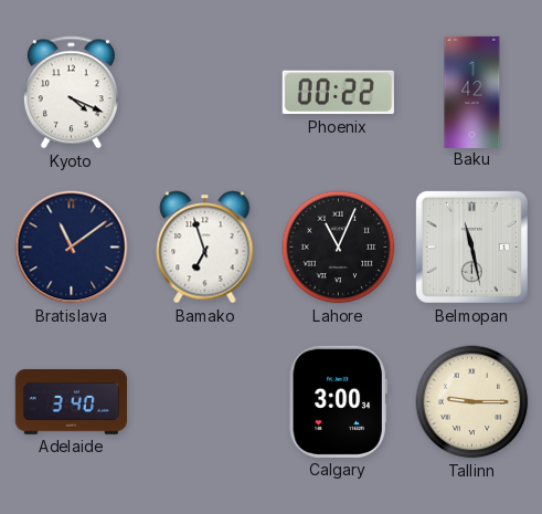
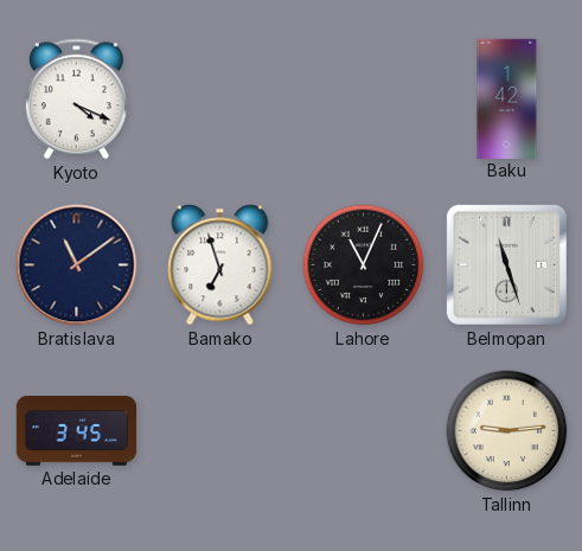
Phoenix: 00:22 -> none (338, 93)
Belmopan: 11:28 -> 11:27 (506, 264)
Adelaide: 3:40 -> 3:45 (76, 431)
Calgary: 3:00 -> none (338, 401)
Tallinn: 9:15 -> 9:14 (507, 431)
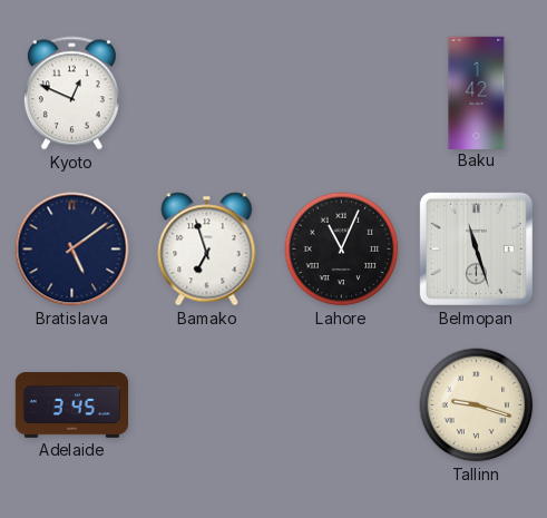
Kyoto: 4:19 -> 12:49 (71, 94)
Bratislava: 11:09 -> 5:09 (72, 250)
Tallinn: 9:14 -> 9:18 (477, 405)
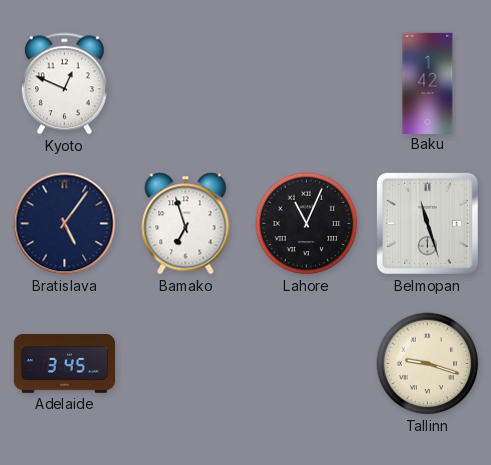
Bratislava: 5:09 -> 5:06 (65, 224)
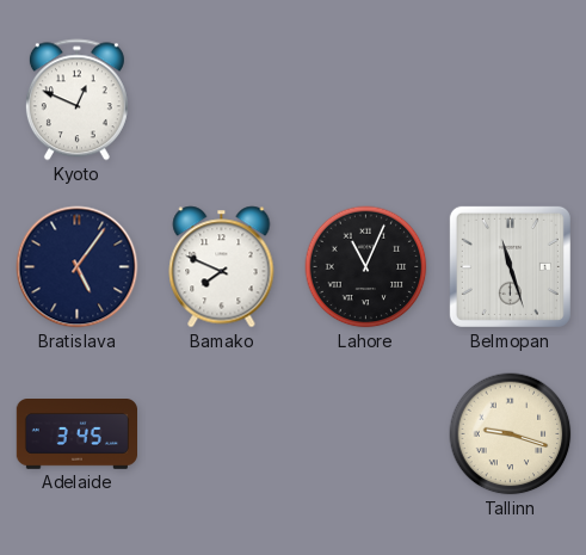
Baku: 1:42 -> none (428, 83)
Bamako: 6:57 -> 7:49 (222, 267)
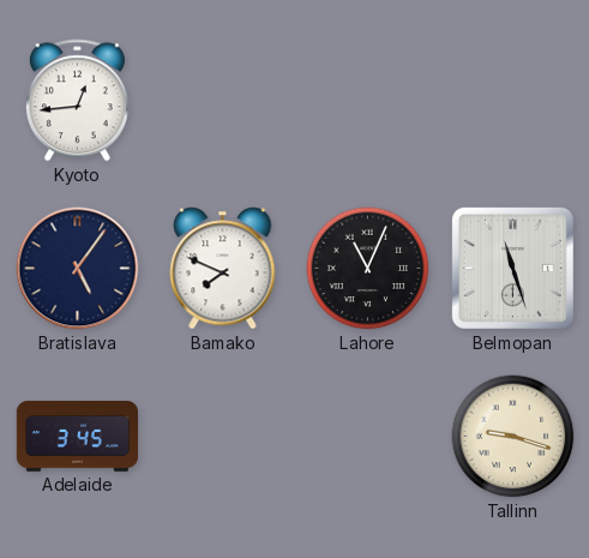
Kyoto: 12:49 -> 12:44 (77, 101)
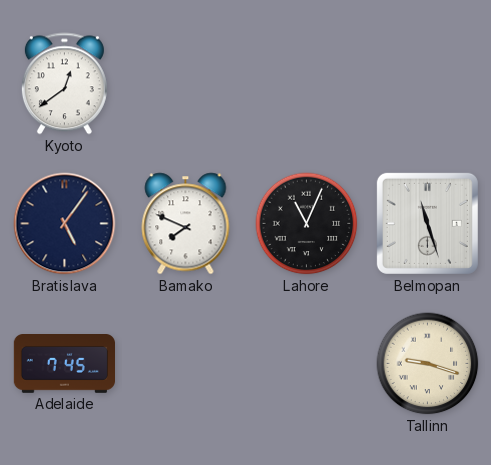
Kyoto: 12:44 -> 12:39 (64, 84)
Adelaide: 3:45 -> 7:45 (64, 364)
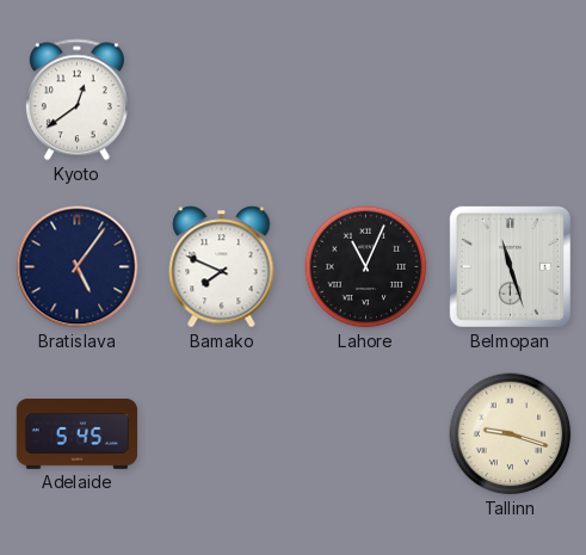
Adelaide: 7:45 -> 5:45 (76, 434)
